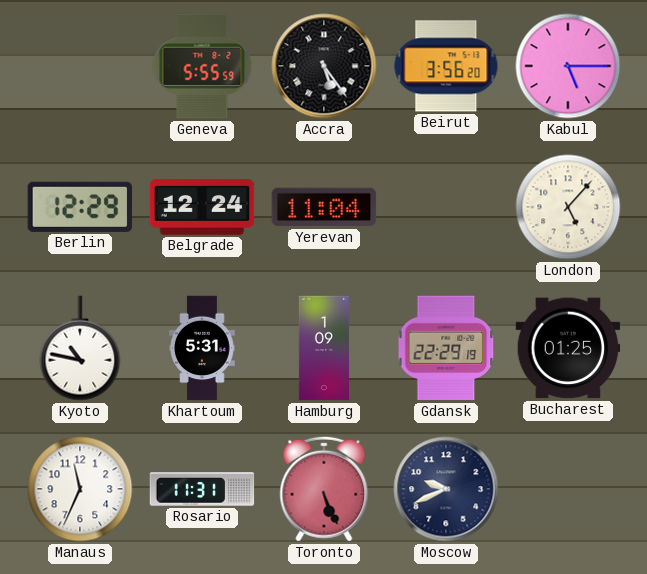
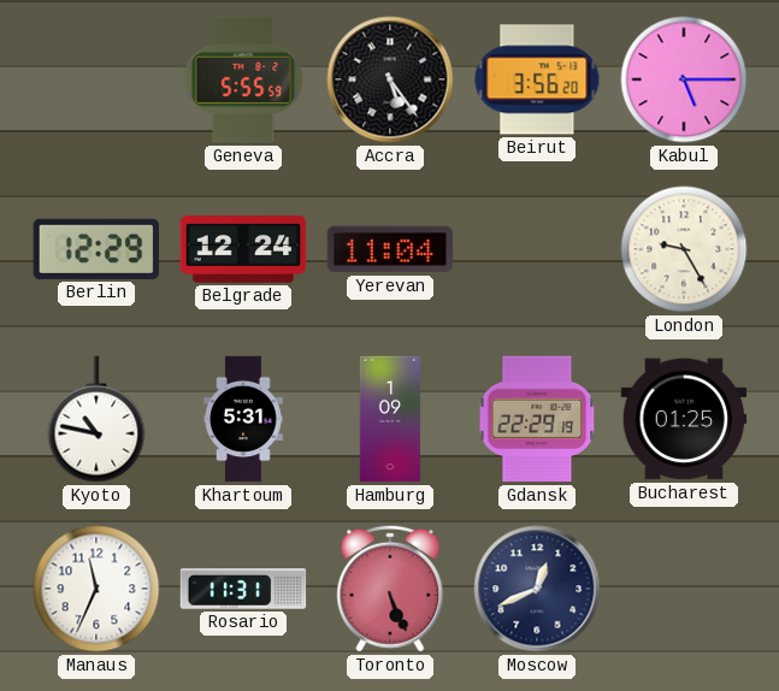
London: 5:07 -> 9:25 (684, 249)
Moscow: 9:41 -> 12:41 (537, 589)
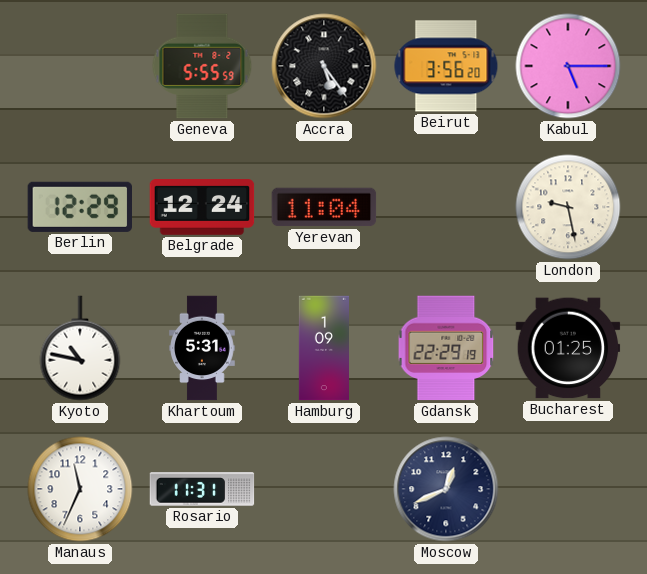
London: 9:25 -> 9:28 (568, 207)
Toronto: 5:26 -> none (390, 589)
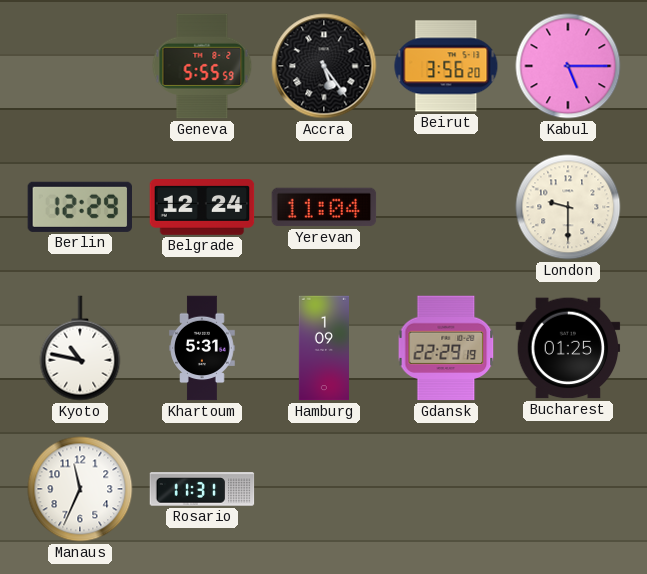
London: 9:28 -> 9:30 (568, 207)
Moscow: 12:41 -> none (446, 489)
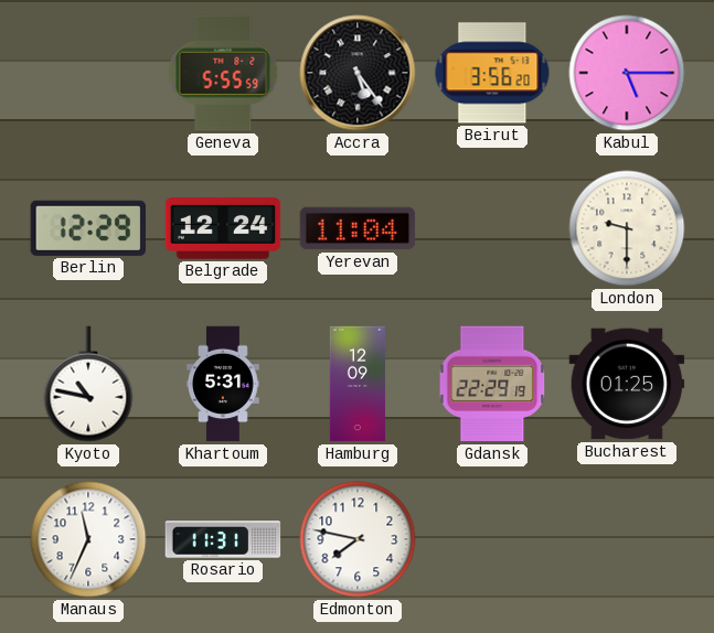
Hamburg: 1:09 -> 12:09 (356, 384)
Edmonton: none -> 7:47 (358, 539)
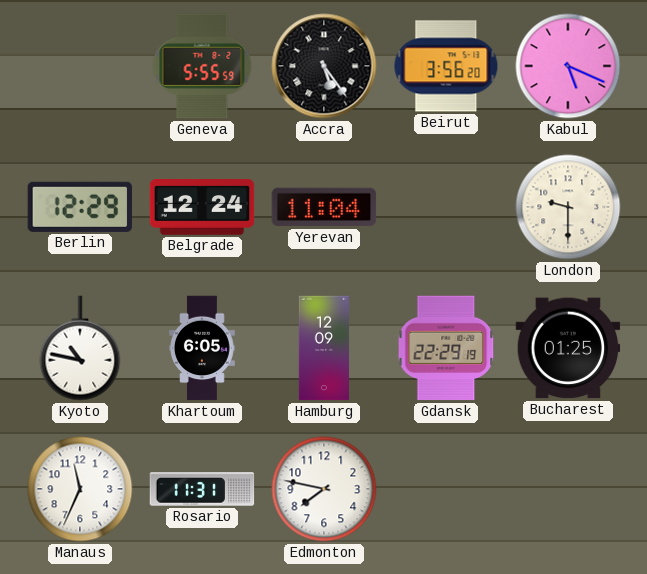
Kabul: 5:15 -> 5:19 (568, 66)
Khartoum: 5:31 -> 6:05 (202, 348)
